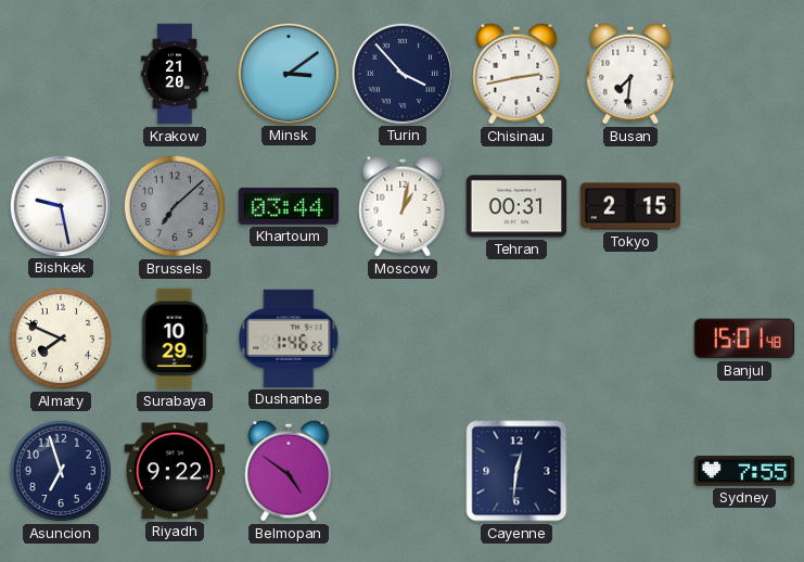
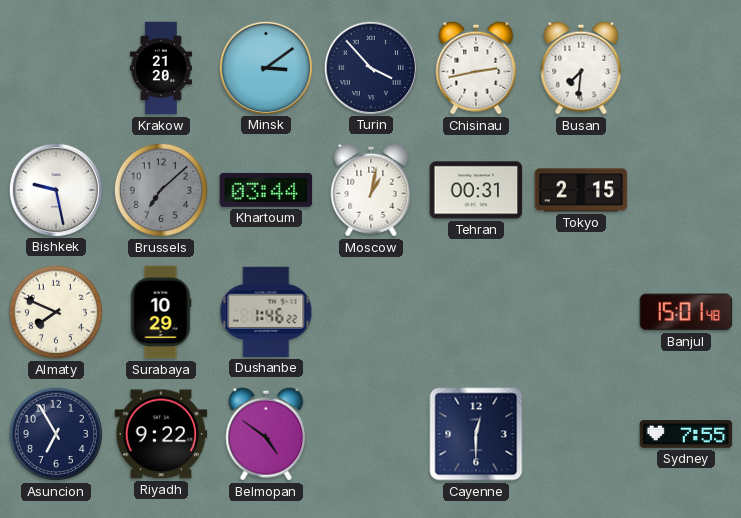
Asuncion: 6:57 -> 6:55 (56, 434)
Cayenne: 12:31 -> 12:30 (476, 434)
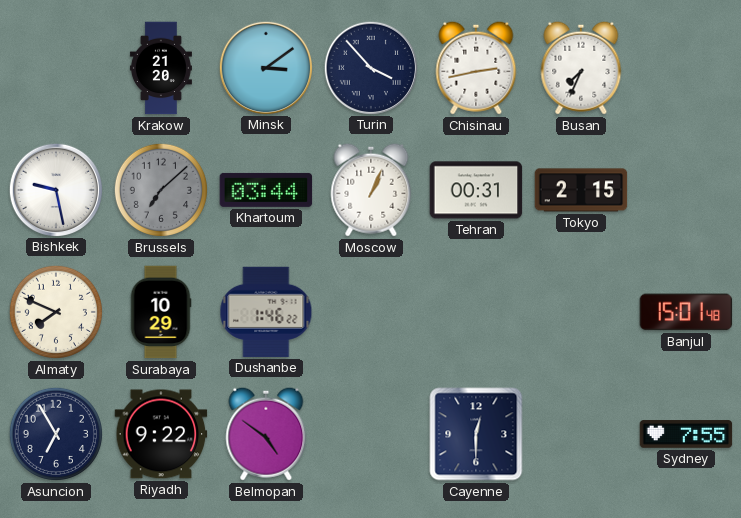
Busan: 7:31 -> 7:34 (581, 68)
Moscow: 1:02 -> 1:04 (371, 190)
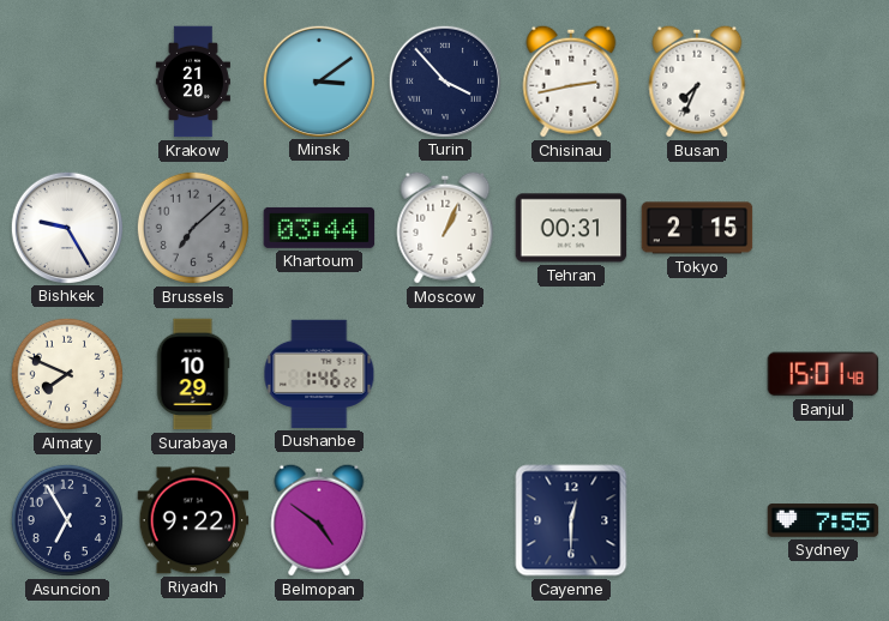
Bishkek: 9:28 -> 9:25 (66, 227)
